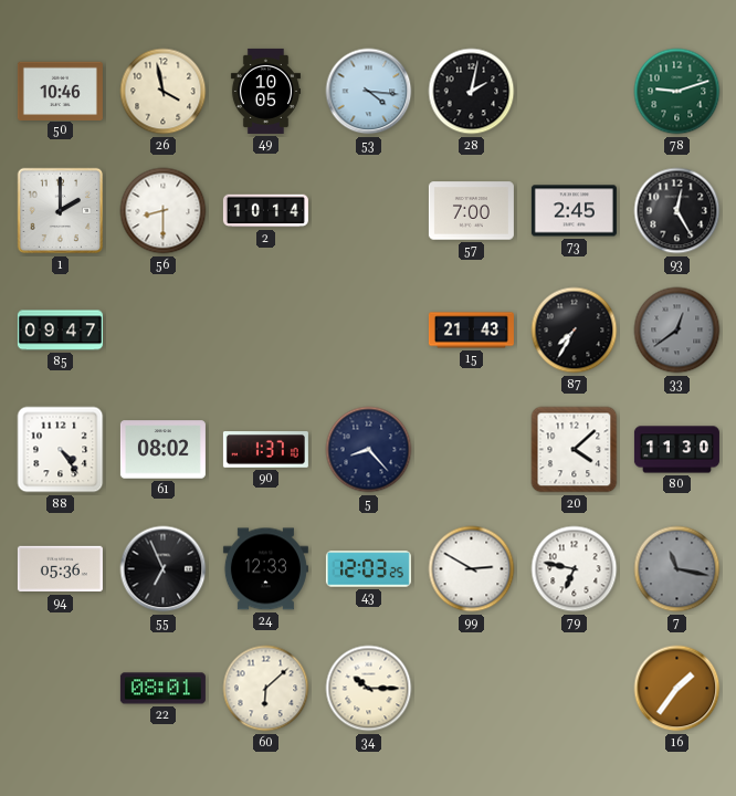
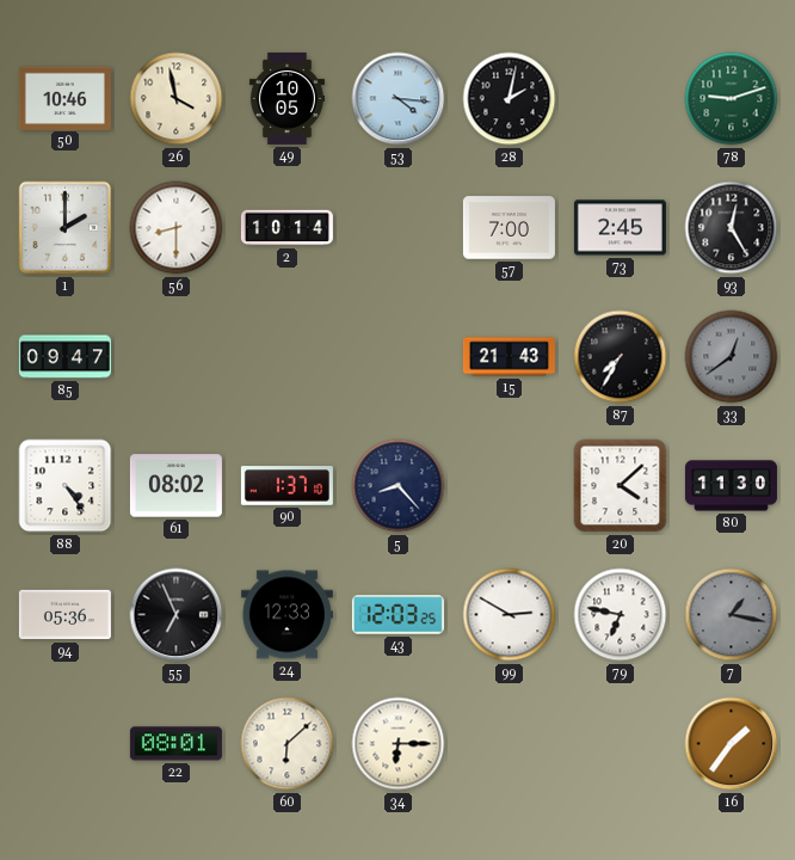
7: 11:17 -> 1:17 (732, 615)
34: 10:15 -> 6:15 (399, 744)
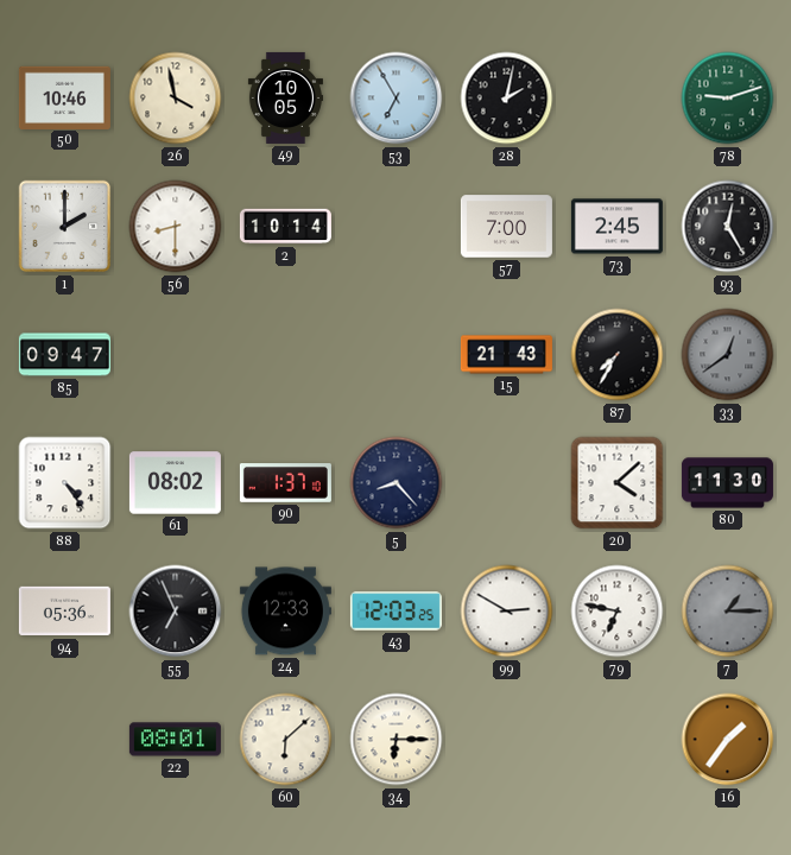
53: 4:16 -> 6:55 (397, 99)
7: 1:17 -> 1:15 (728, 612)
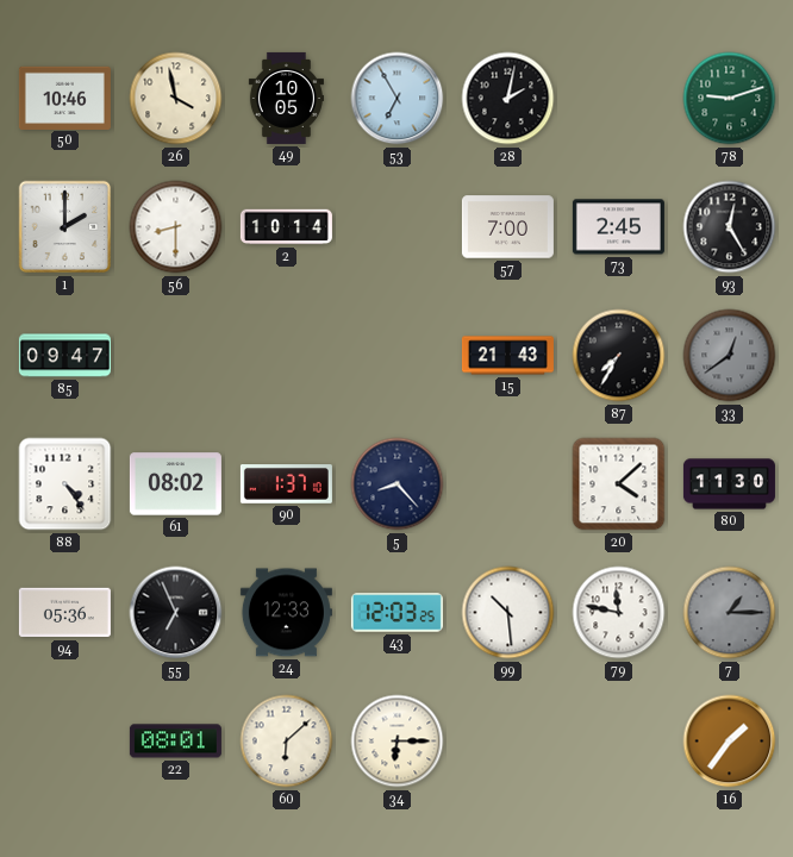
99: 2:50 -> 10:29 (508, 613)
79: 6:47 -> 11:47 (619, 613)
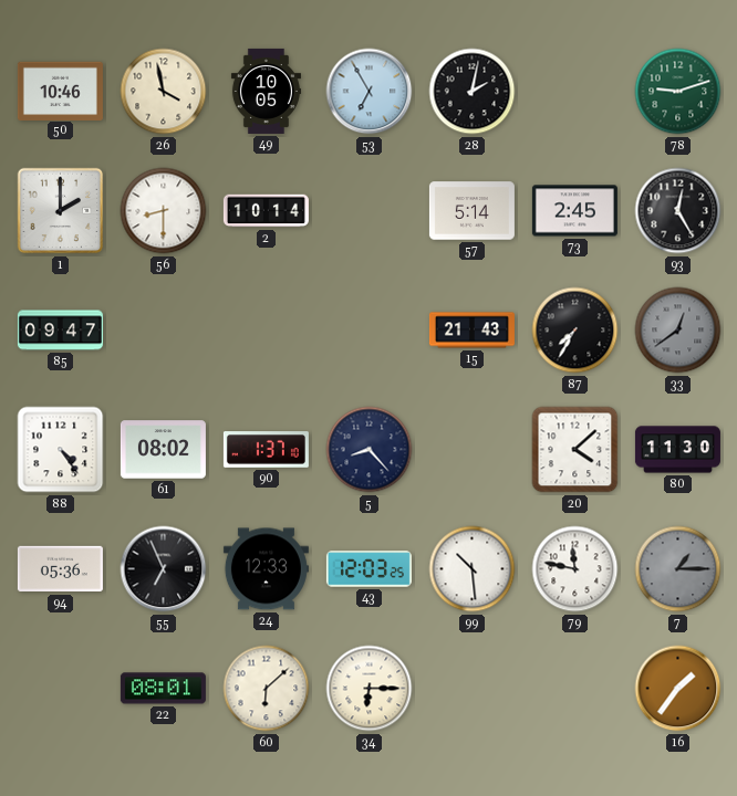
57: 7:00 -> 5:14 (471, 211)
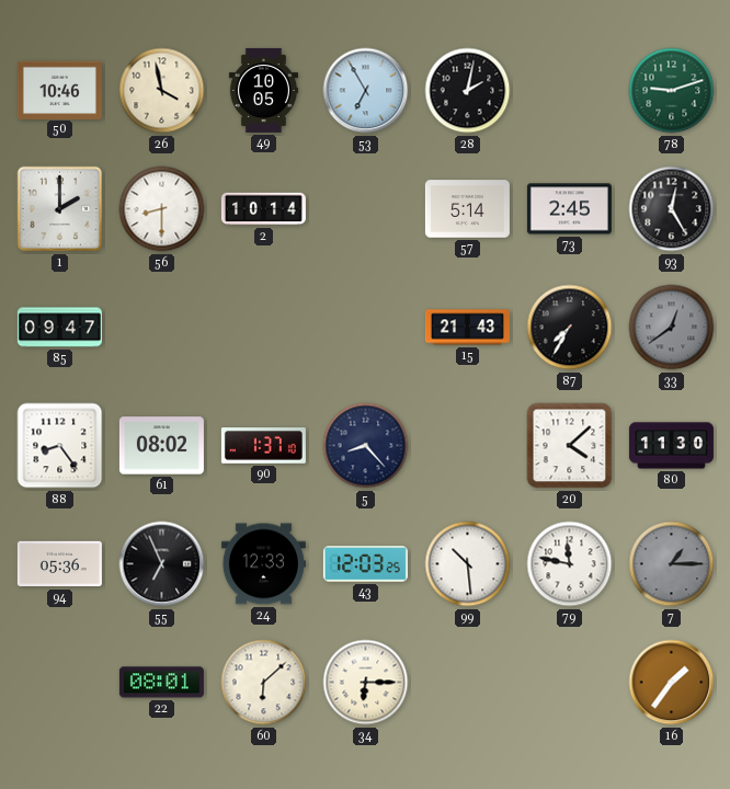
88: 4:24 -> 8:24 (60, 446)
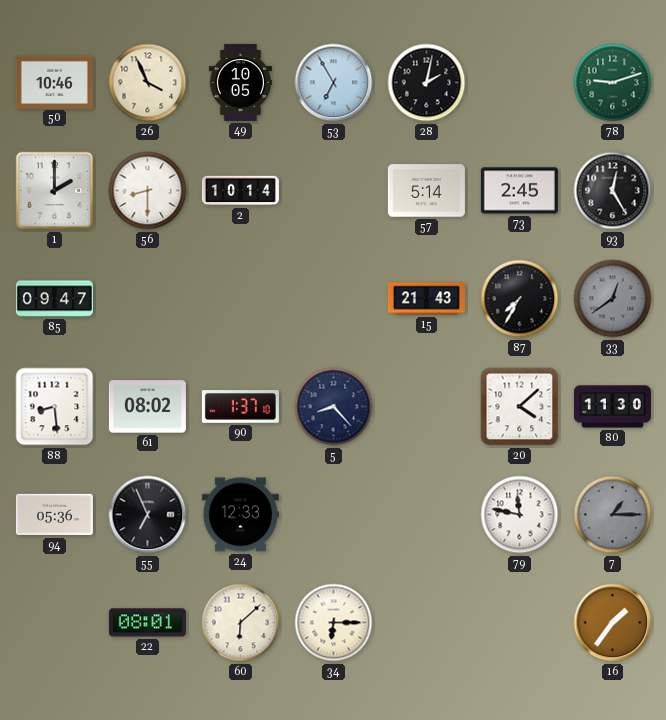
26: 3:58 -> 3:56 (148, 83)
88: 8:24 -> 8:29 (55, 407)
43: 12:03 -> none (365, 564)
99: 10:29 -> none (468, 564)
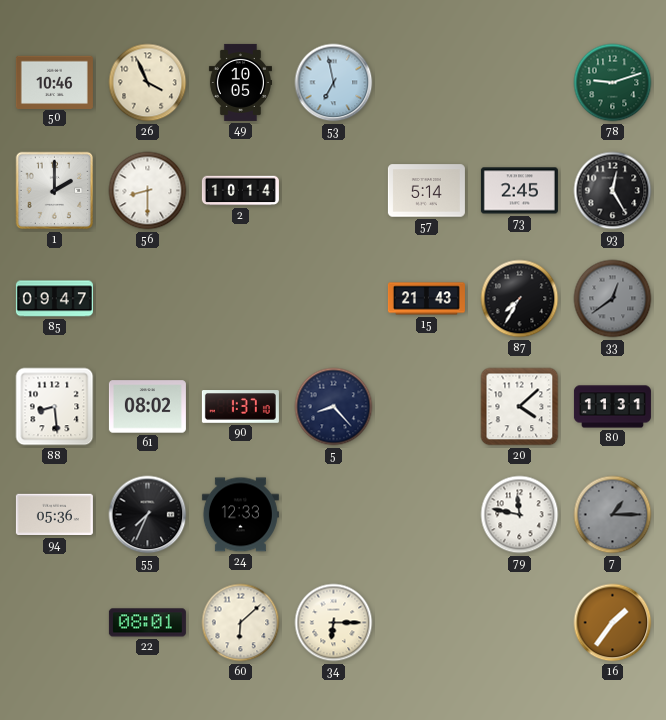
53: 6:55 -> 6:58 (334, 83)
28: 2:02 -> none (427, 83)
80: 11:30 -> 11:31 (612, 407)
55: 6:56 -> 7:34 (148, 515)
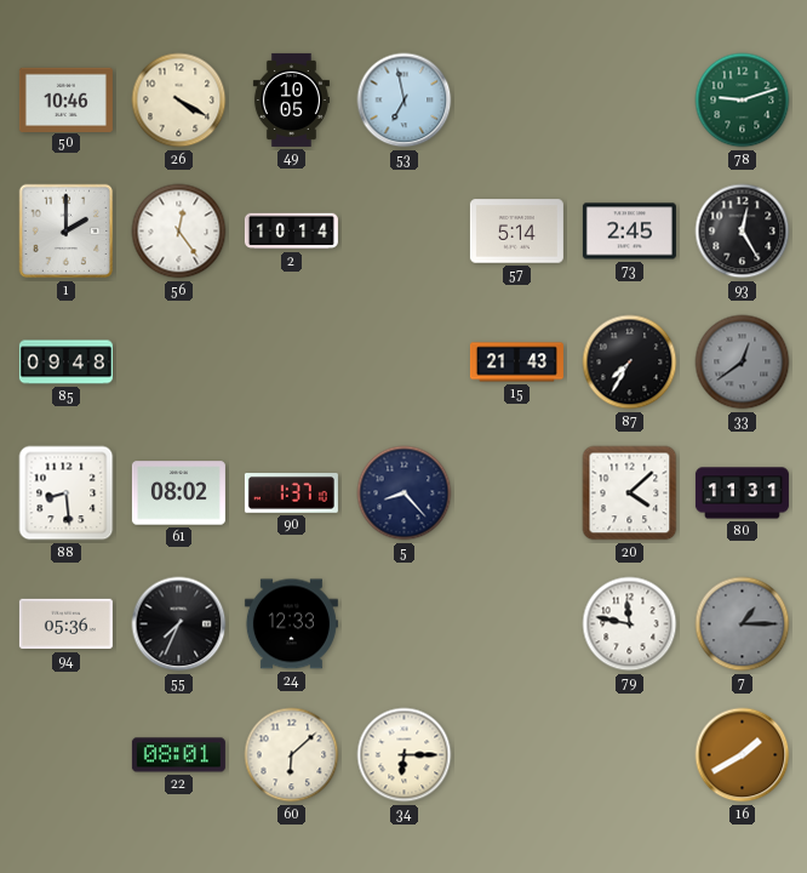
26: 3:56 -> 4:20 (179, 101)
56: 8:30 -> 12:24 (179, 232)
85: 09:47 -> 09:48 (65, 363)
16: 1:36 -> 1:40 (743, 755)
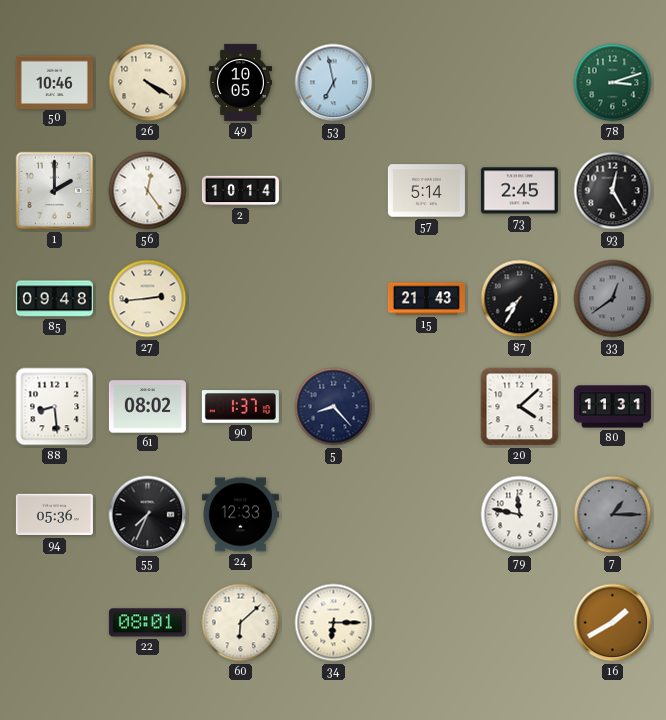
78: 9:12 -> 3:12 (613, 83)
27: none -> 2:44 (148, 299)
